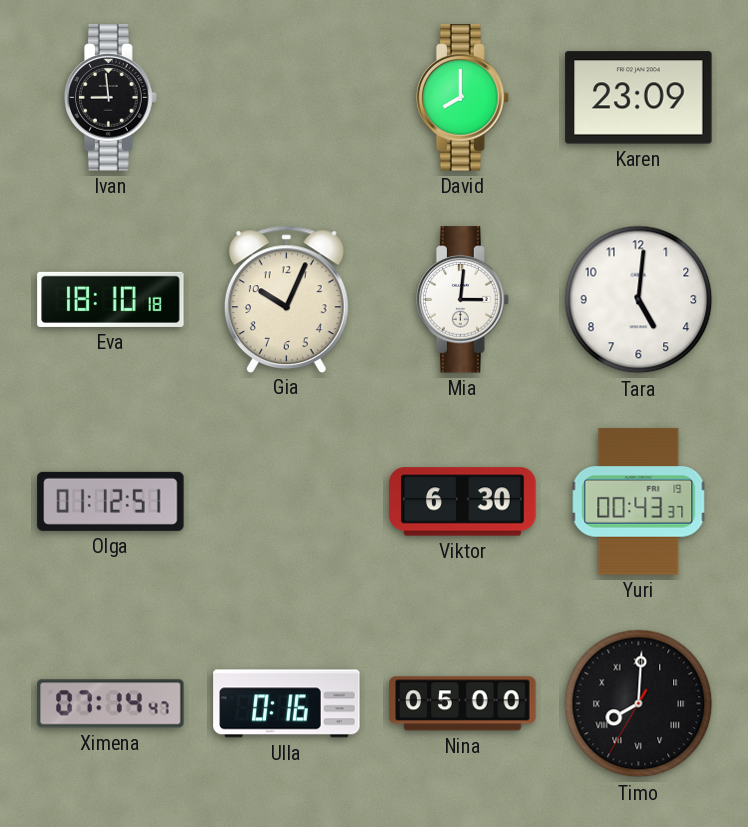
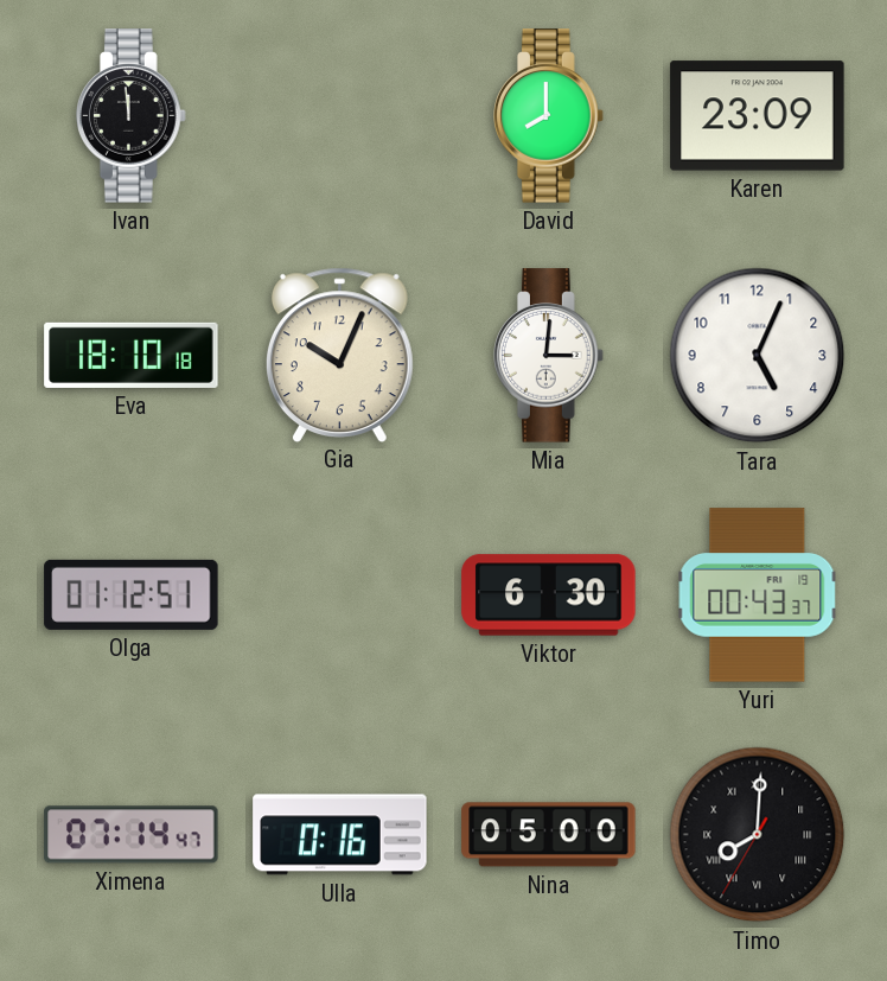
Ivan: 8:59 -> 11:59 (132, 116)
Tara: 5:01 -> 5:04 (758, 356)
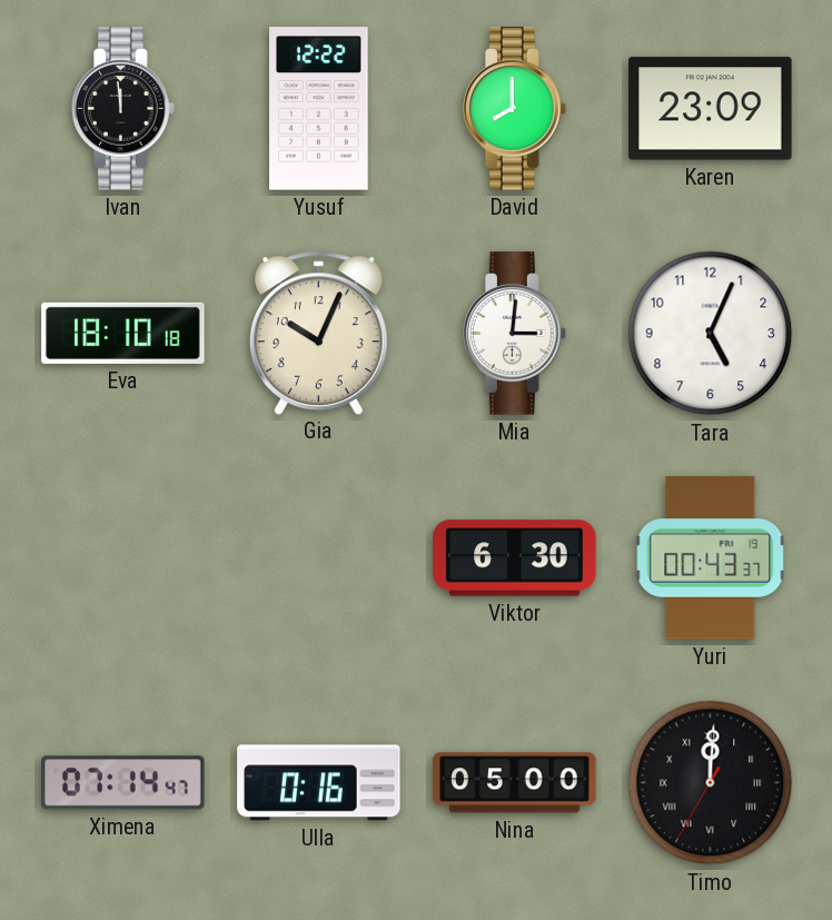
Yusuf: none -> 12:22 (319, 109)
Olga: 01:12 -> none (132, 594)
Timo: 8:00 -> 12:00 (711, 783)
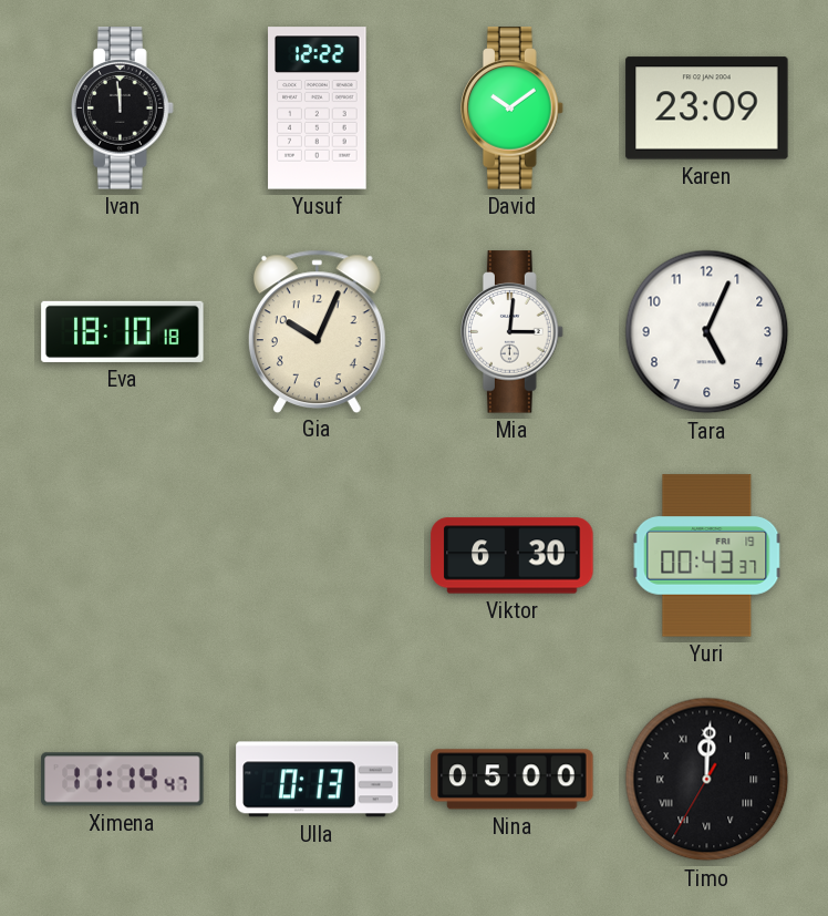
David: 8:00 -> 10:09 (513, 109)
Ximena: 07:14 -> 11:14 (123, 780)
Ulla: 0:16 -> 0:13 (318, 780)
